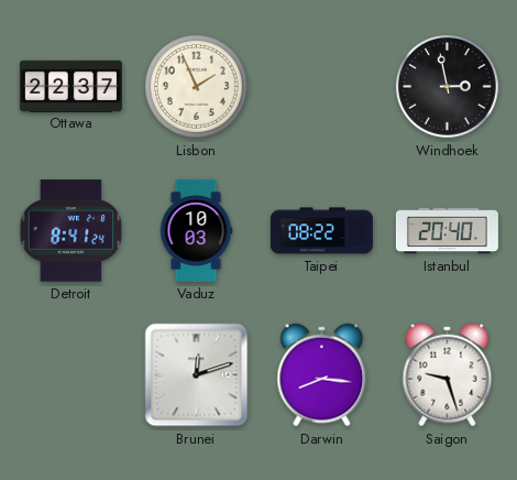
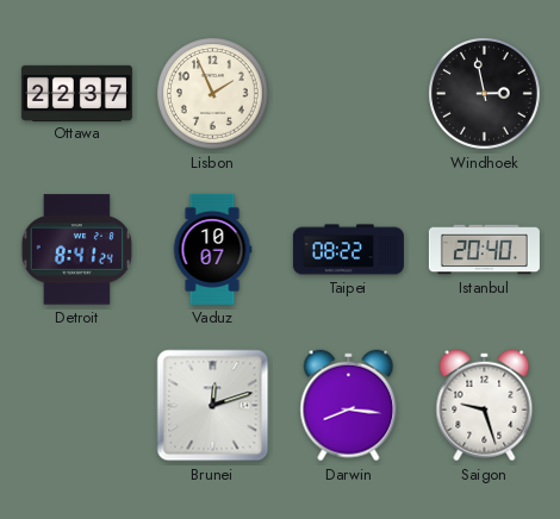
Vaduz: 10:03 -> 10:07 (212, 249)
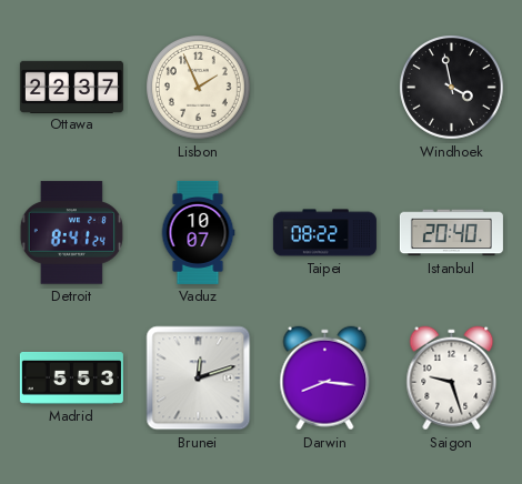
Windhoek: 2:58 -> 3:58 (452, 88)
Madrid: none -> 5:53 (71, 377)
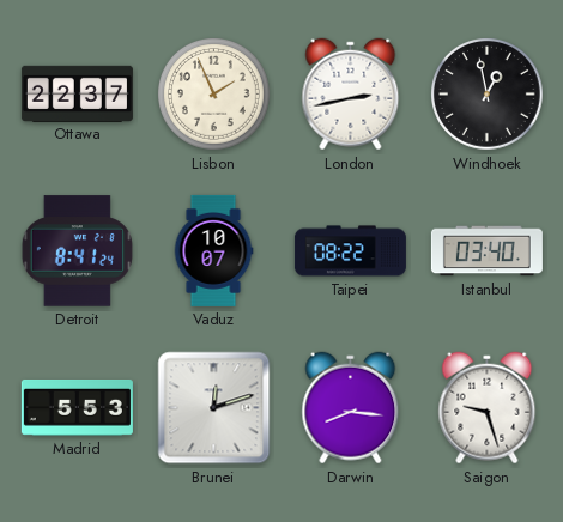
London: none -> 2:43 (351, 95)
Windhoek: 3:58 -> 12:58 (488, 95)
Istanbul: 20:40 -> 03:40 (486, 251)
